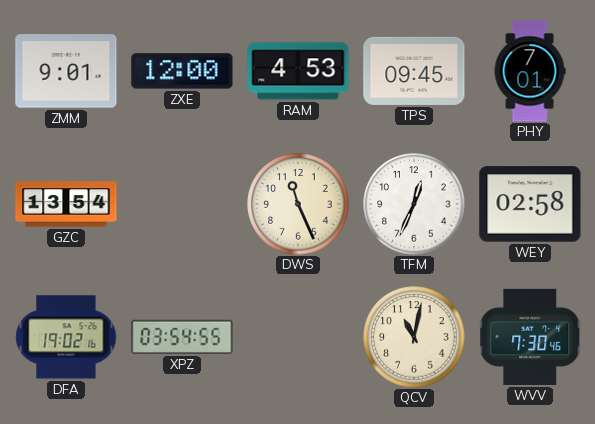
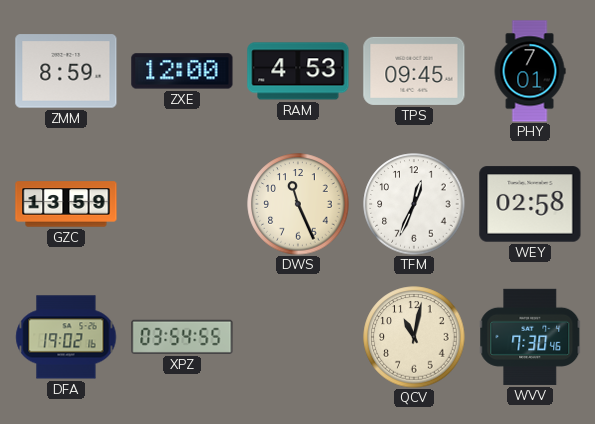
ZMM: 9:01 -> 8:59 (66, 71)
GZC: 13:54 -> 13:59 (66, 204)
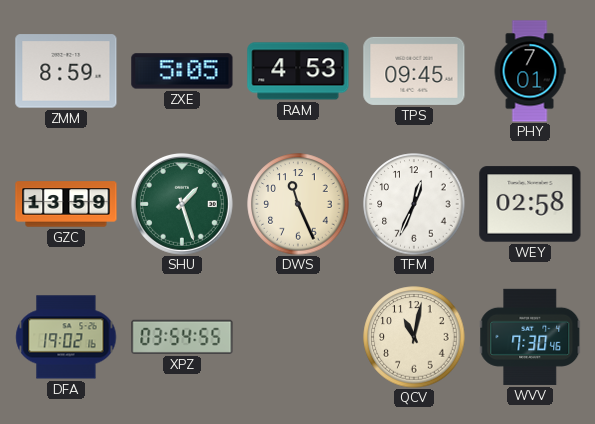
ZXE: 12:00 -> 5:05 (182, 71)
SHU: none -> 1:27 (182, 204)
